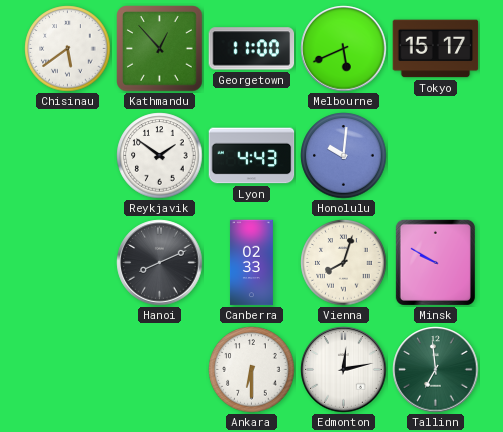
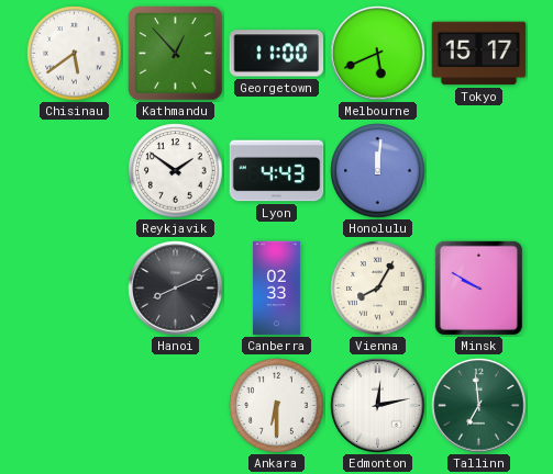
Honolulu: 10:01 -> 12:01 (378, 171)
Vienna: 8:03 -> 8:05 (378, 289)
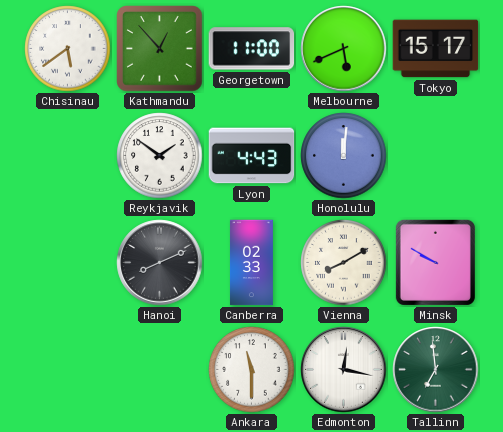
Vienna: 8:05 -> 8:10 (344, 263)
Ankara: 6:30 -> 11:30 (252, 370)
Edmonton: 12:13 -> 12:17 (344, 370)
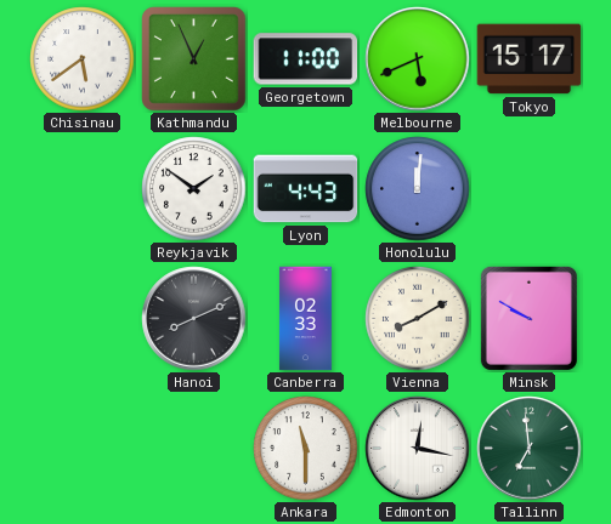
Kathmandu: 12:53 -> 12:56 (194, 59)
